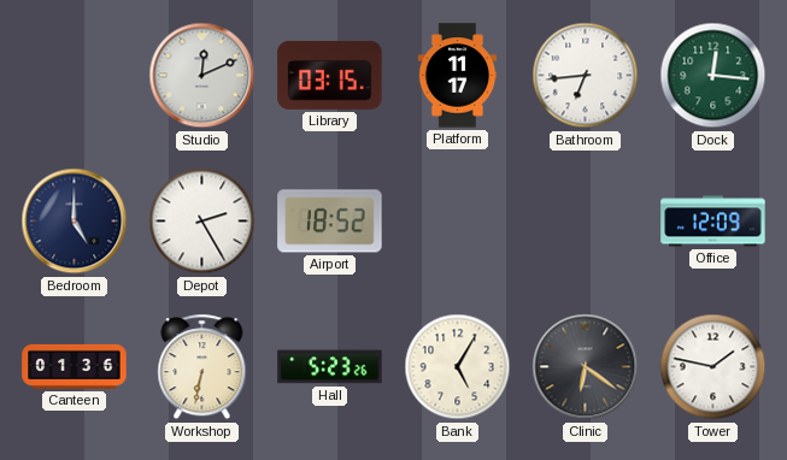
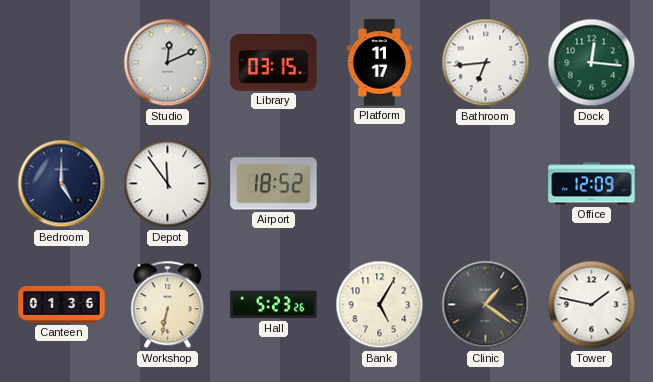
Depot: 2:25 -> 11:54 (168, 184)
Clinic: 6:21 -> 1:21 (486, 305)
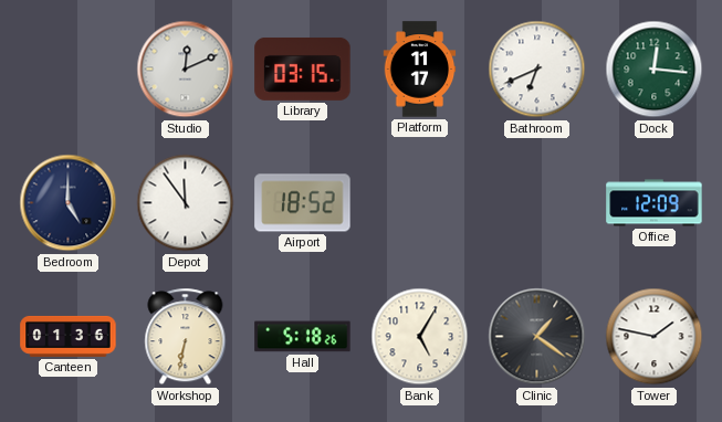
Bathroom: 6:44 -> 6:41 (537, 70)
Hall: 5:23 -> 5:18 (303, 337)
